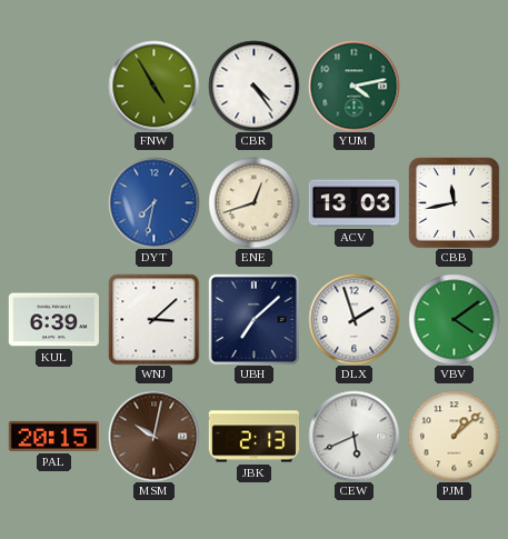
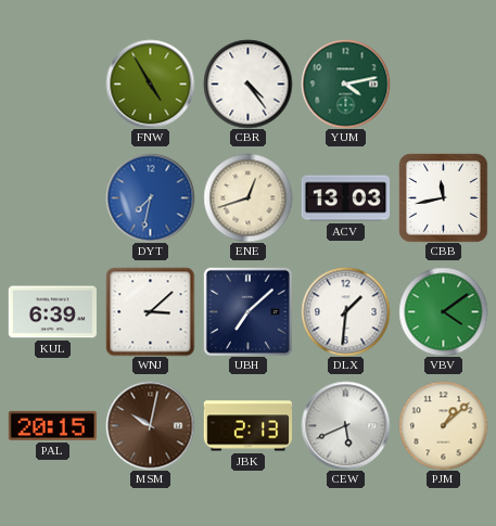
DLX: 1:57 -> 1:31 (345, 311)
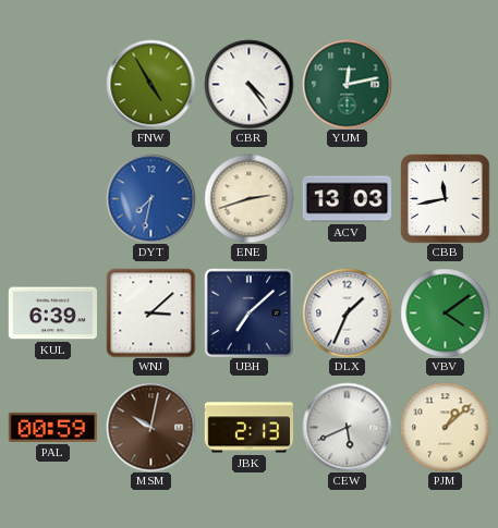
YUM: 4:13 -> 12:13 (347, 84)
ENE: 12:42 -> 2:42 (248, 198)
DLX: 1:31 -> 1:34 (347, 312)
PAL: 20:15 -> 00:59 (52, 427)
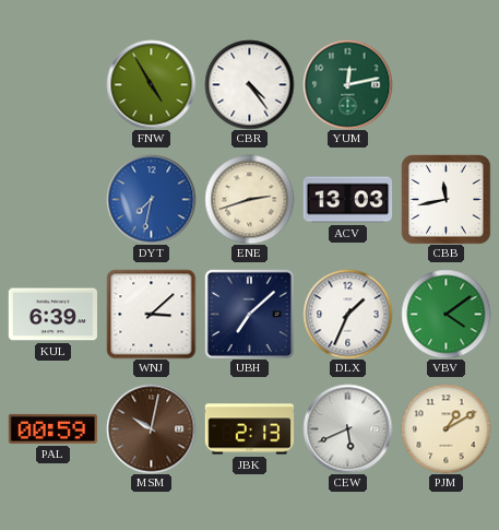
PJM: 1:08 -> 1:10 (445, 428)
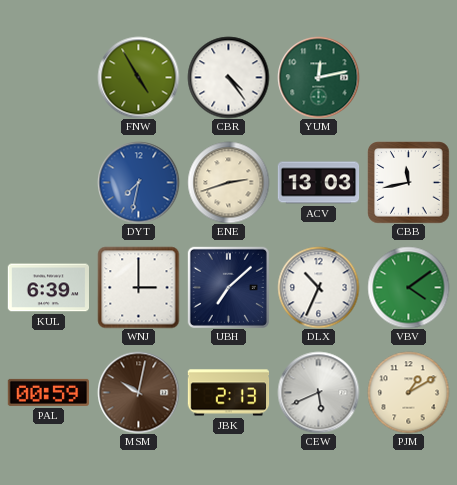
WNJ: 3:08 -> 3:00 (138, 287)
DLX: 1:34 -> 10:34 (318, 287)
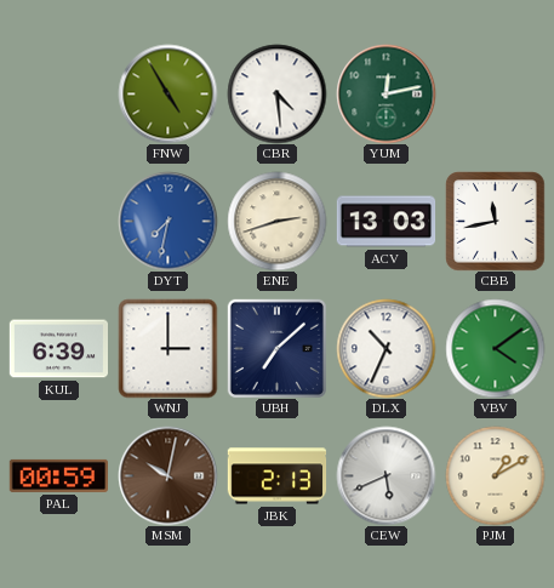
CBR: 4:24 -> 4:29 (276, 93)
